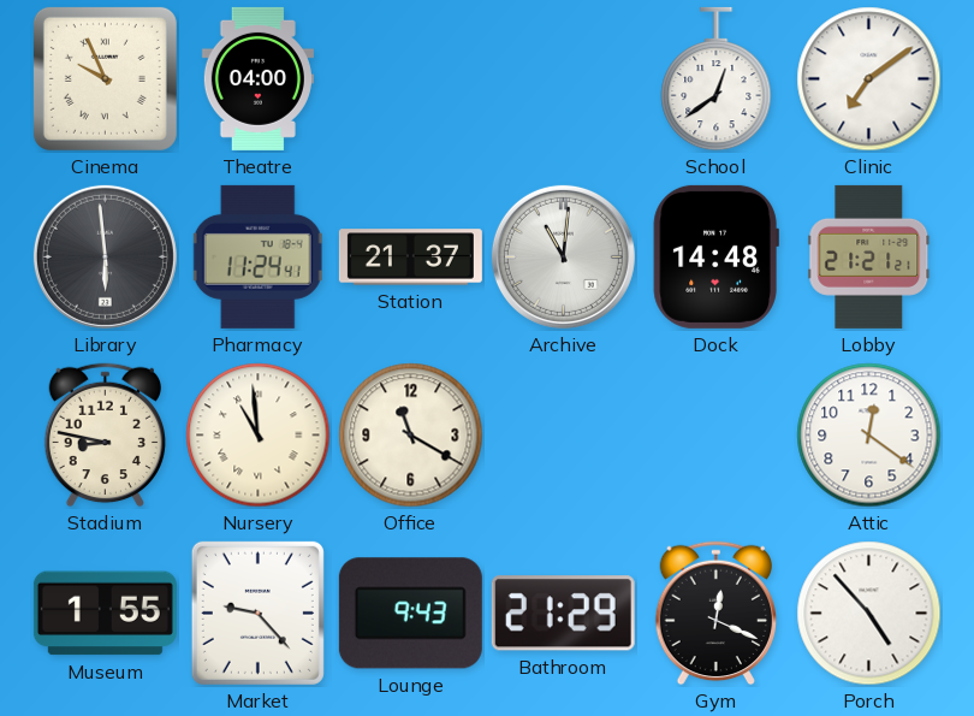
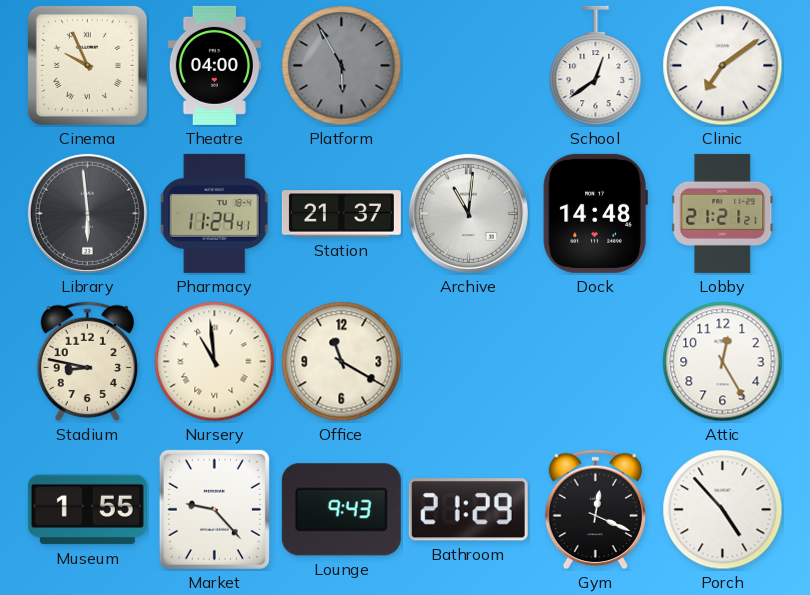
Platform: none -> 5:55 (342, 66)
Attic: 12:21 -> 12:25 (723, 362)
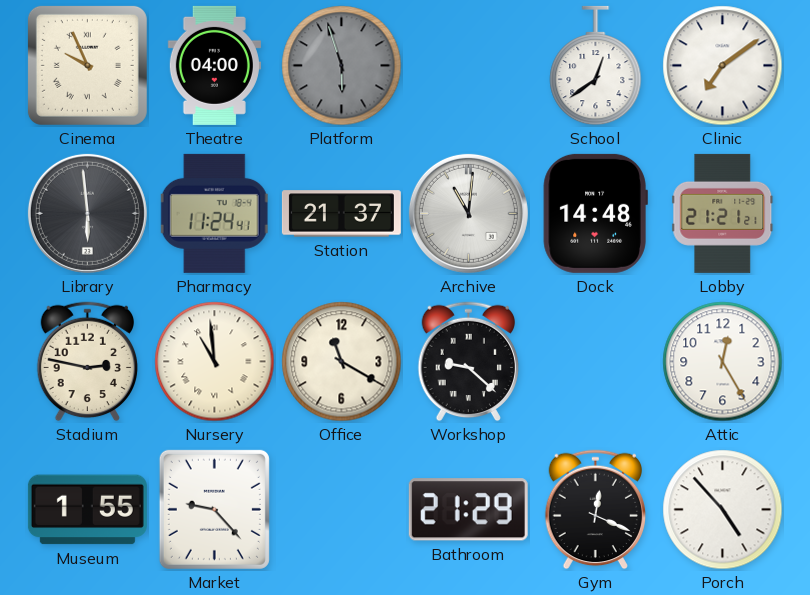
Platform: 5:55 -> 5:57 (342, 66)
Stadium: 8:47 -> 2:47 (88, 362)
Workshop: none -> 9:22 (469, 362)
Lounge: 9:43 -> none (341, 510)
